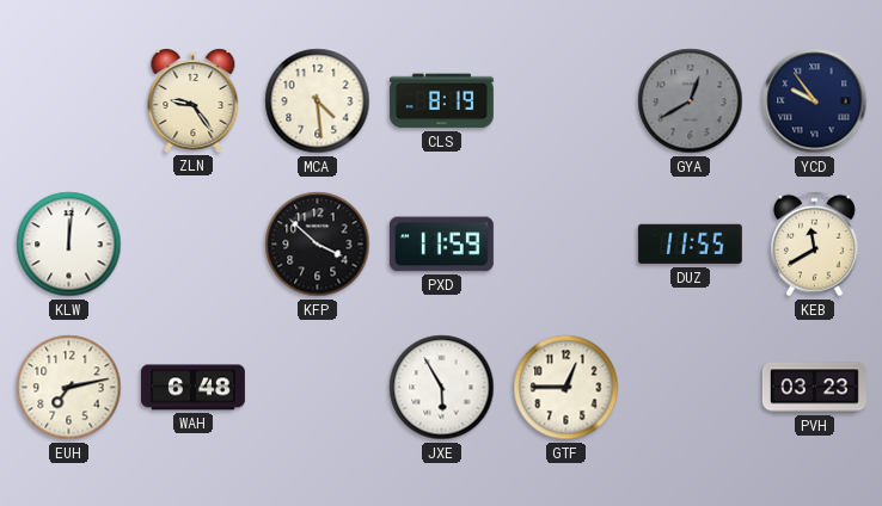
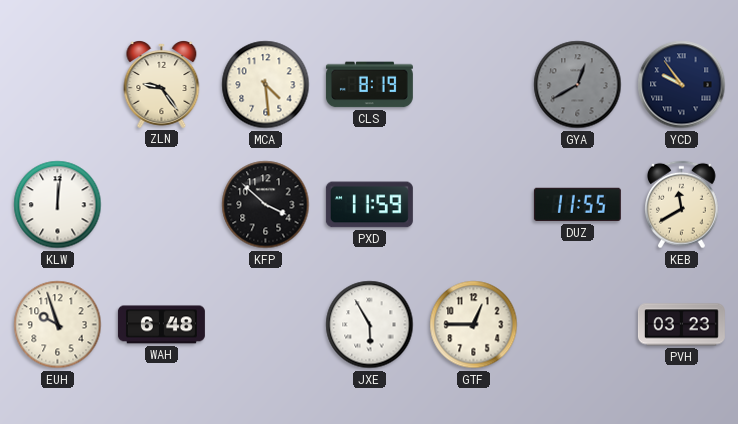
EUH: 7:13 -> 9:57 (58, 325)
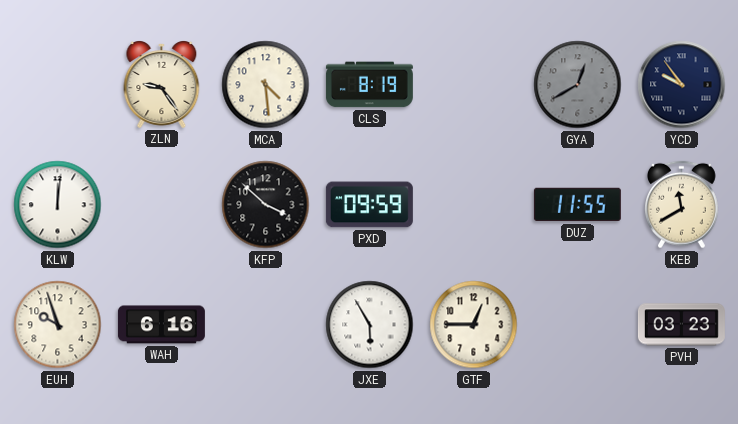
PXD: 11:59 -> 09:59 (369, 205)
WAH: 6:48 -> 6:16 (161, 325)
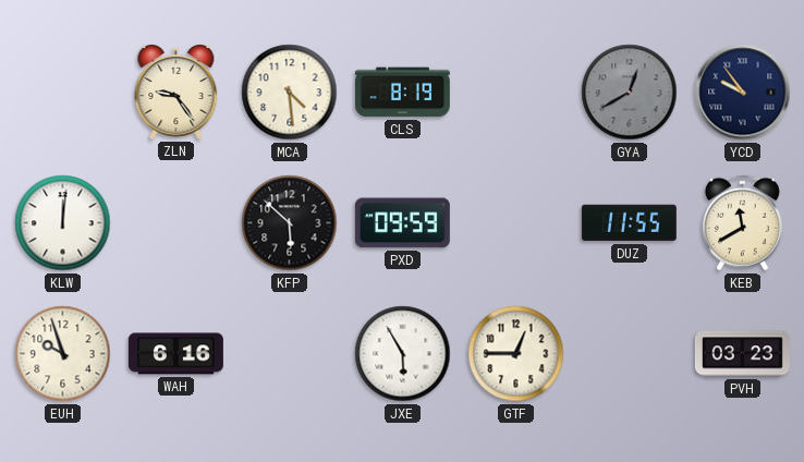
KFP: 3:52 -> 5:52 (290, 223)
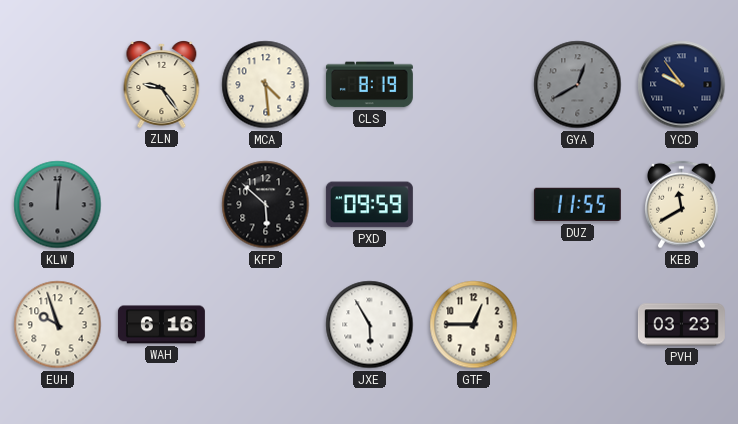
KLW dial: white -> grey (58, 205)
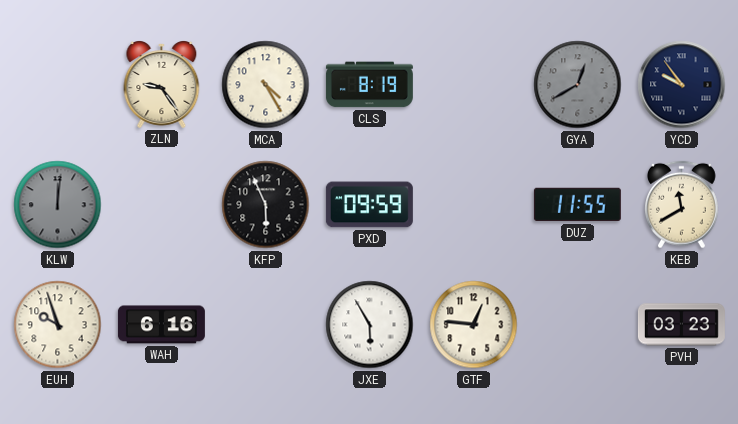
MCA: 4:29 -> 4:25 (266, 85)
KFP: 5:52 -> 5:56 (266, 205)
GTF: 12:45 -> 12:46 (474, 325)
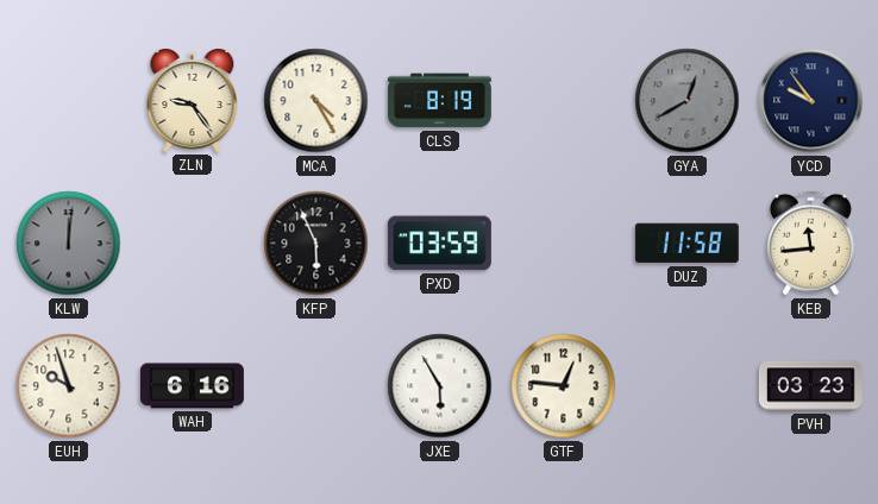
PXD: 09:59 -> 03:59 (439, 244)
DUZ: 11:55 -> 11:58 (686, 244)
KEB: 11:40 -> 11:44 (811, 244)
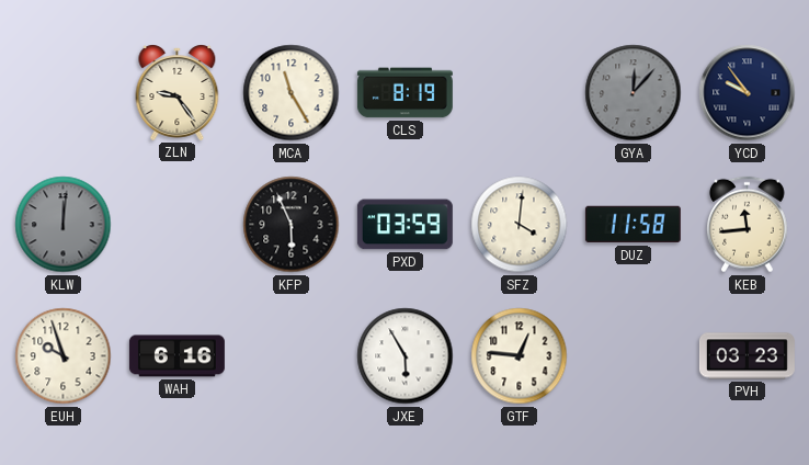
MCA: 4:25 -> 11:25 (292, 93)
GYA: 12:40 -> 12:07 (634, 93)
SFZ: none -> 4:01 (520, 225)
